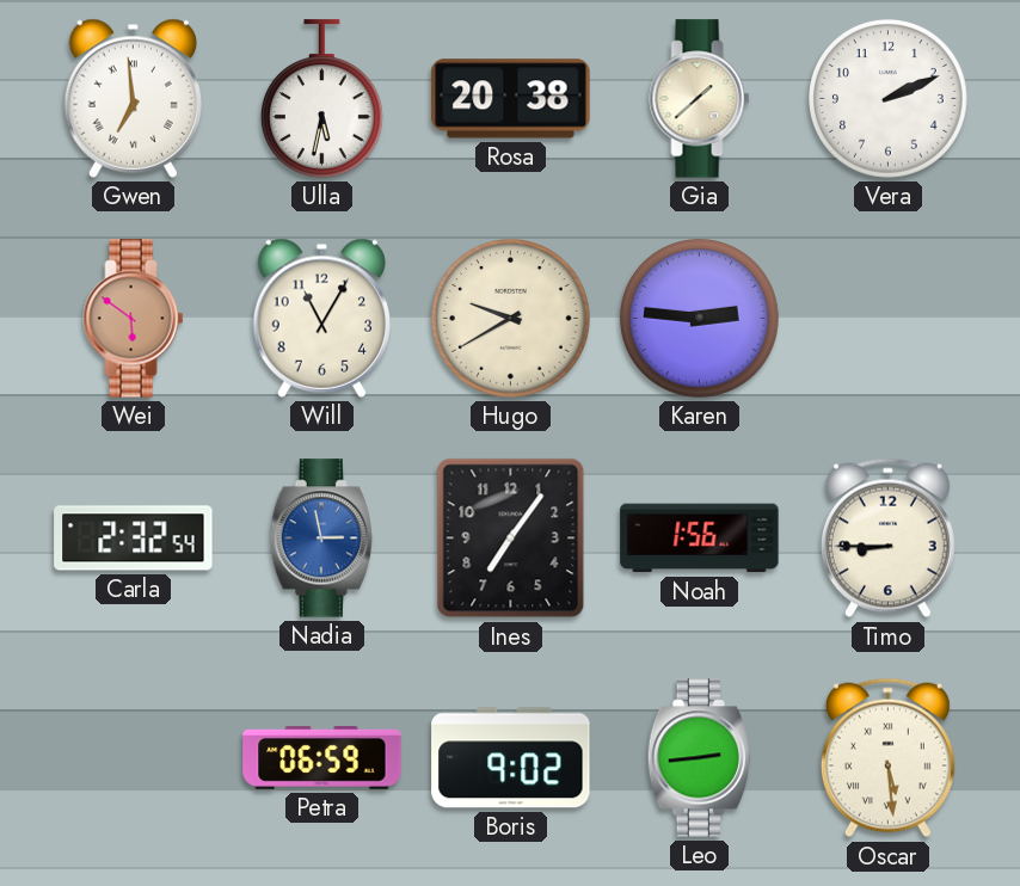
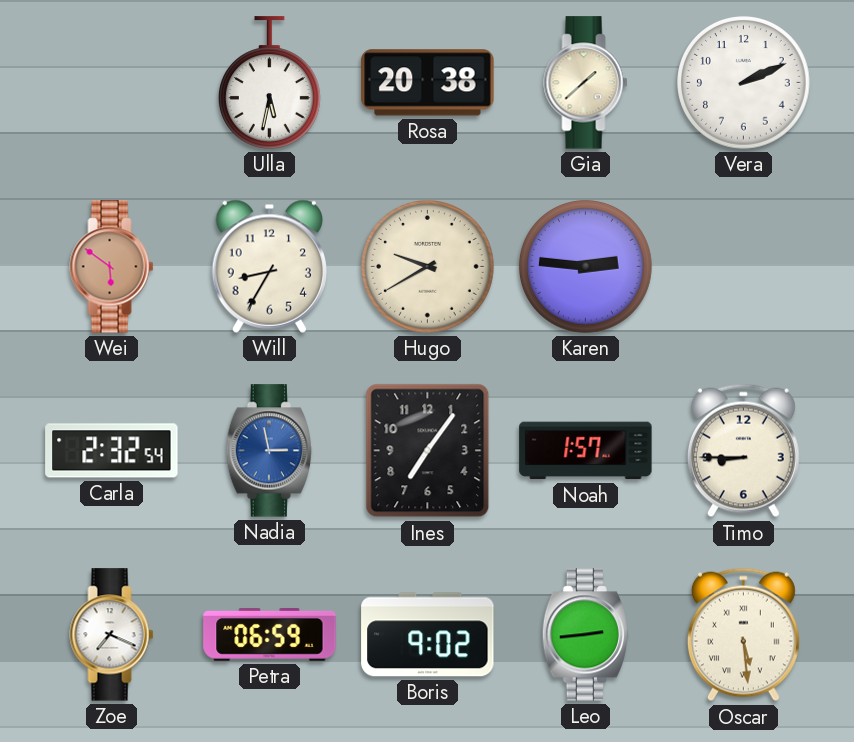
Gwen: 6:59 -> none (133, 98)
Will: 11:05 -> 8:35 (269, 266)
Noah: 1:56 -> 1:57 (586, 451)
Zoe: none -> 7:19 (112, 635)
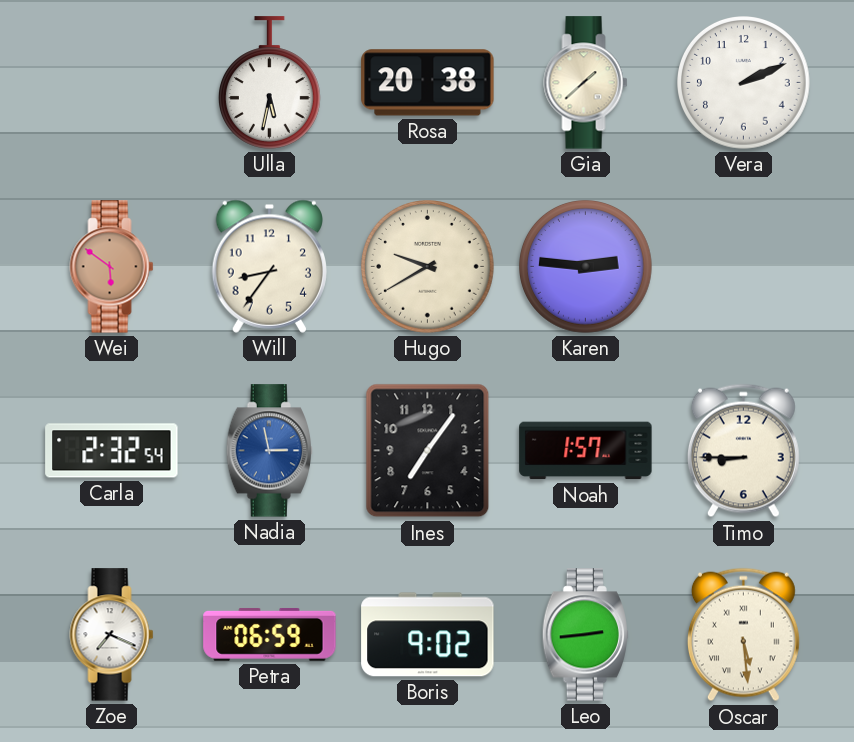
Will: 8:35 -> 8:36 (269, 266)
